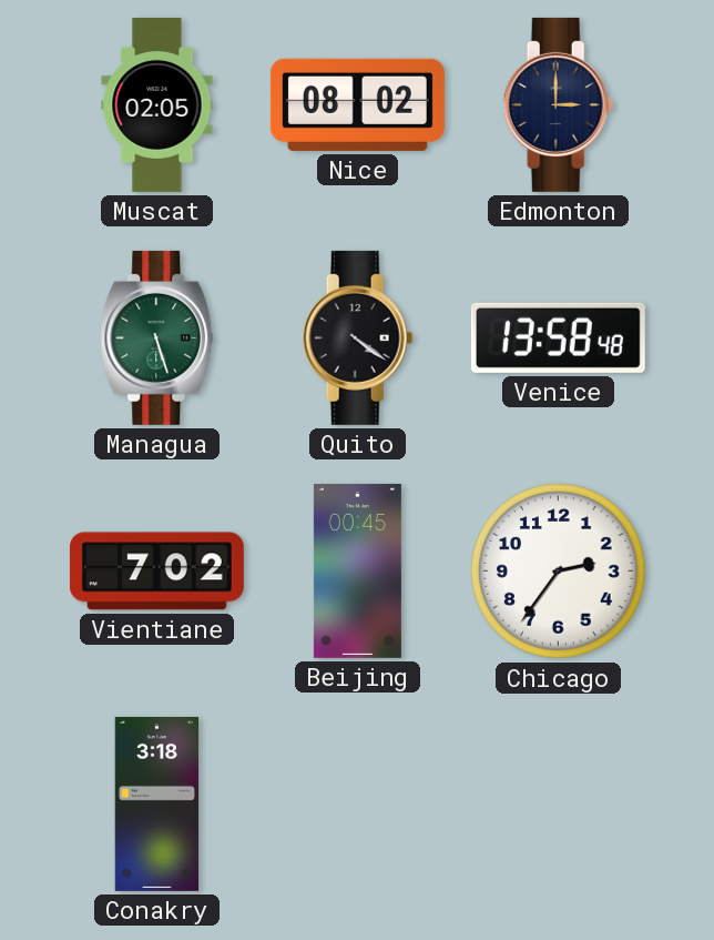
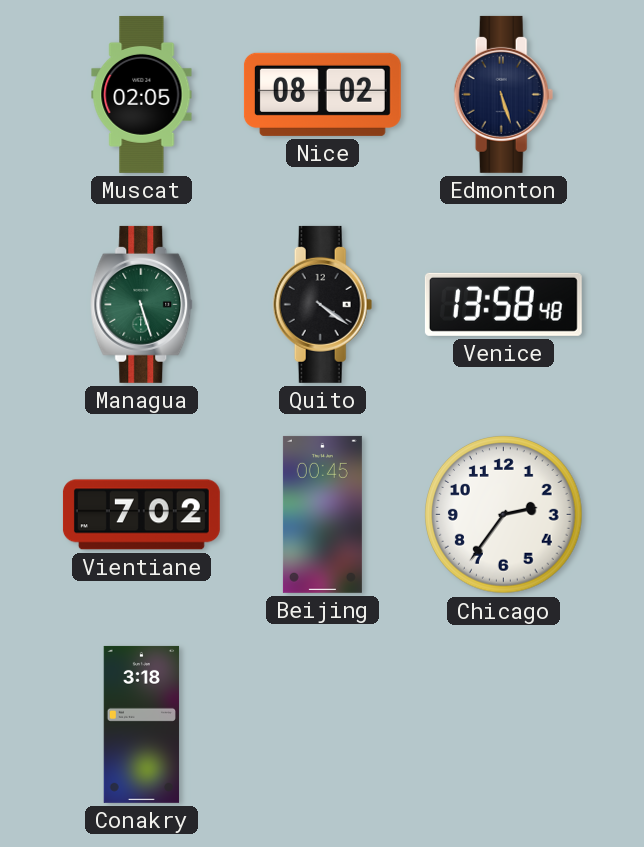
Edmonton: 3:00 -> 5:27 (504, 94)
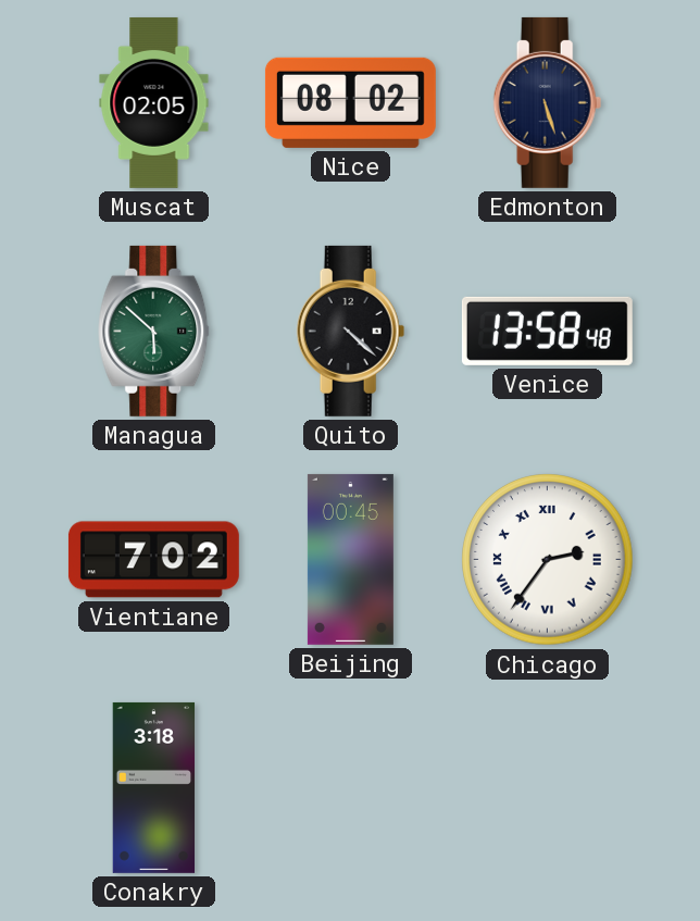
Managua: 5:27 -> 5:52 (154, 331)
Quito: 4:21 -> 4:22 (351, 331)
Chicago numerals: Arabic -> Roman (548, 560)
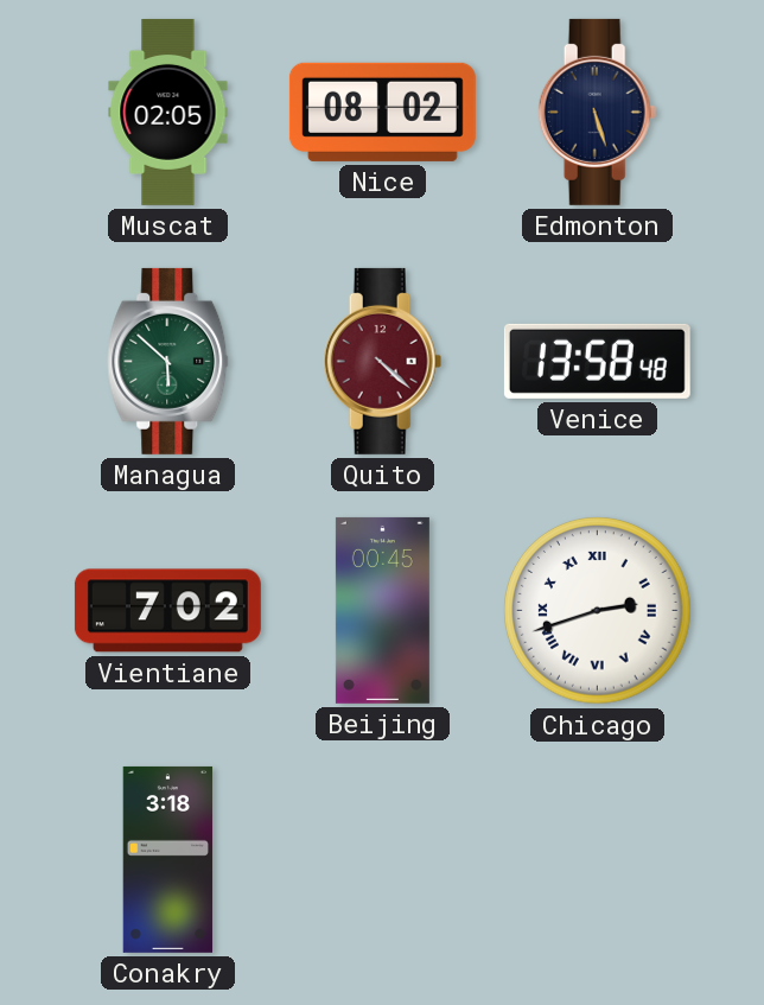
Quito dial: black -> burgundy (383, 361)
Chicago: 2:36 -> 2:42 (598, 611)
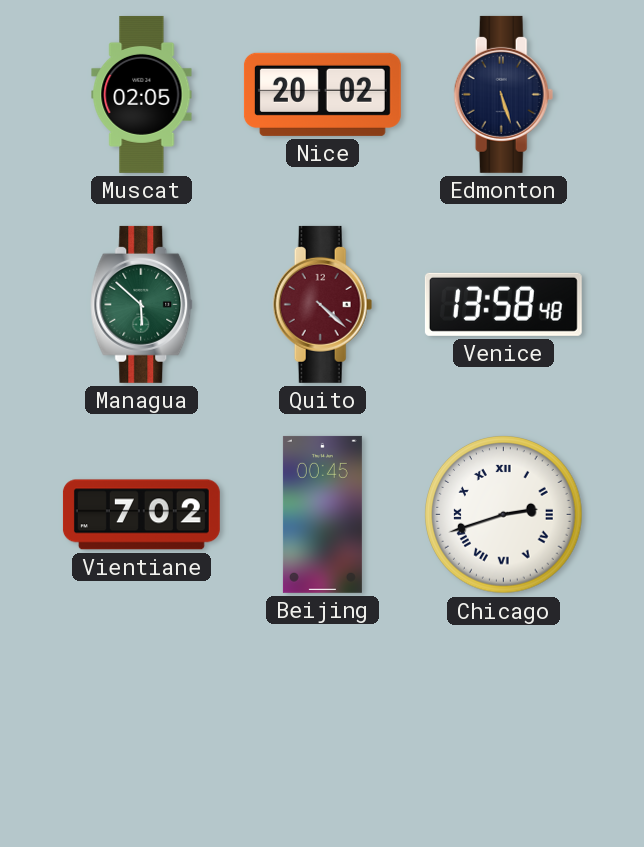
Nice: 08:02 -> 20:02 (322, 94)
Conakry: 3:18 -> none (168, 859)
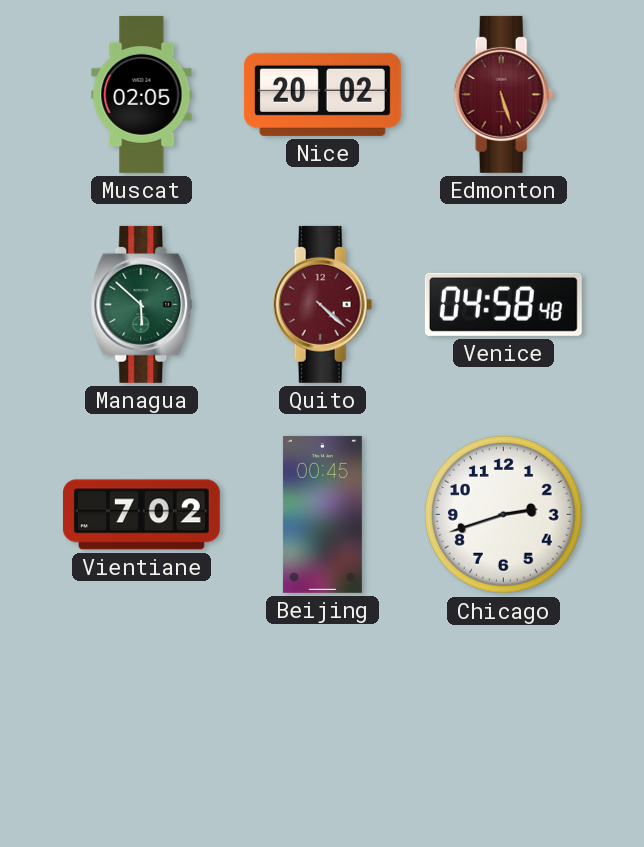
Edmonton dial: navy -> burgundy (504, 94)
Venice: 13:58 -> 04:58 (503, 304)
Chicago numerals: Roman -> Arabic (504, 515)
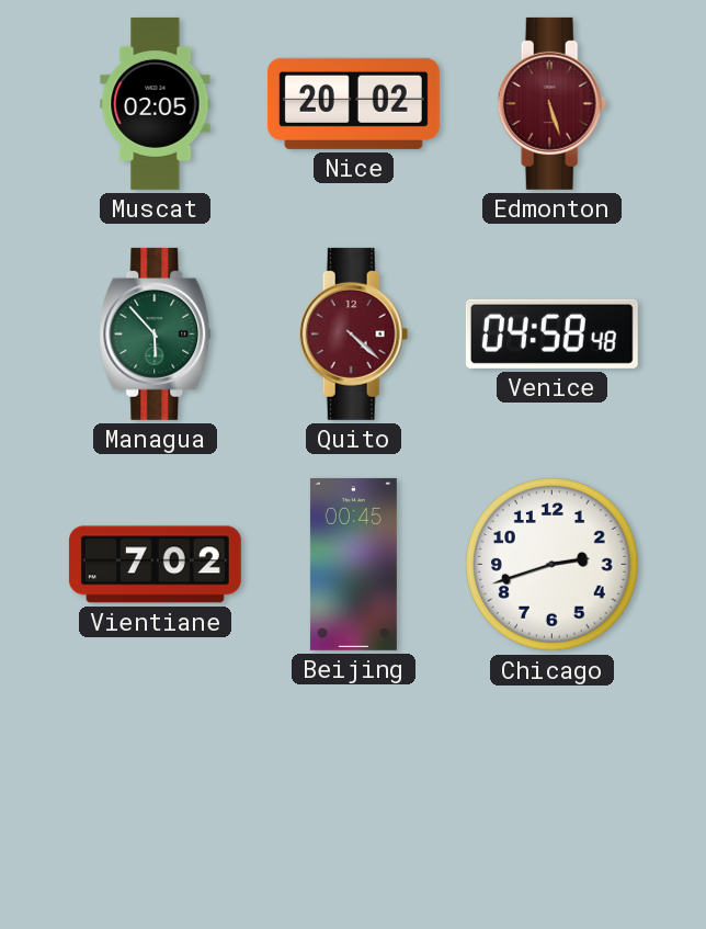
Managua: 5:52 -> 5:53 (156, 333)
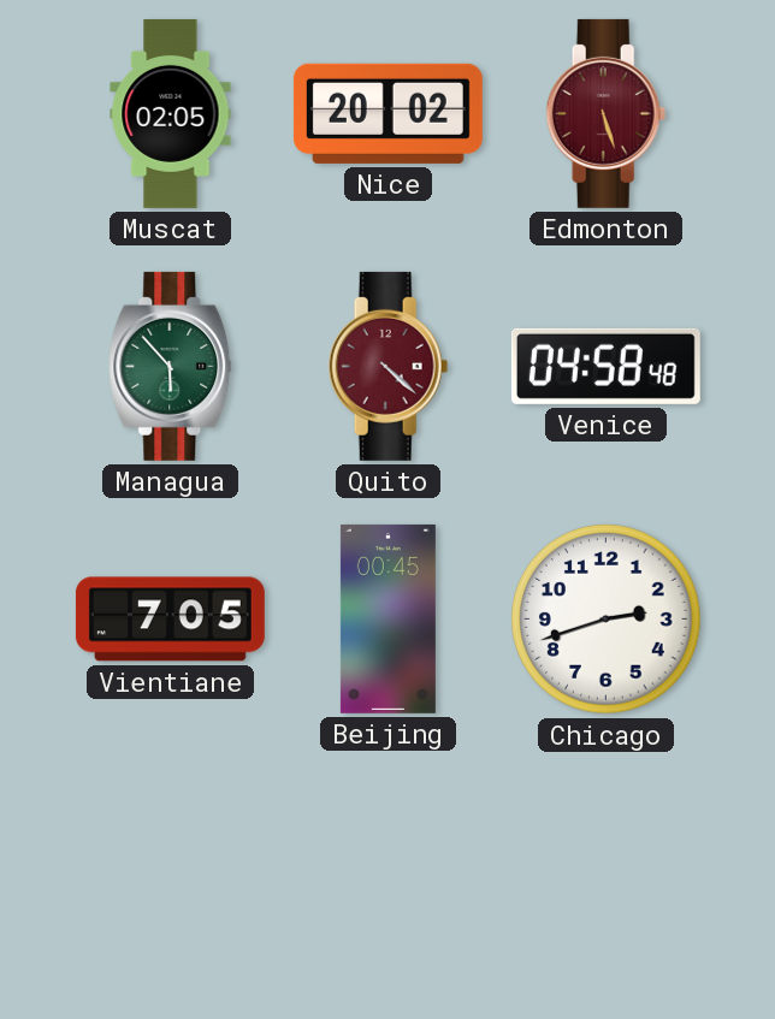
Vientiane: 7:02 -> 7:05 (170, 620)
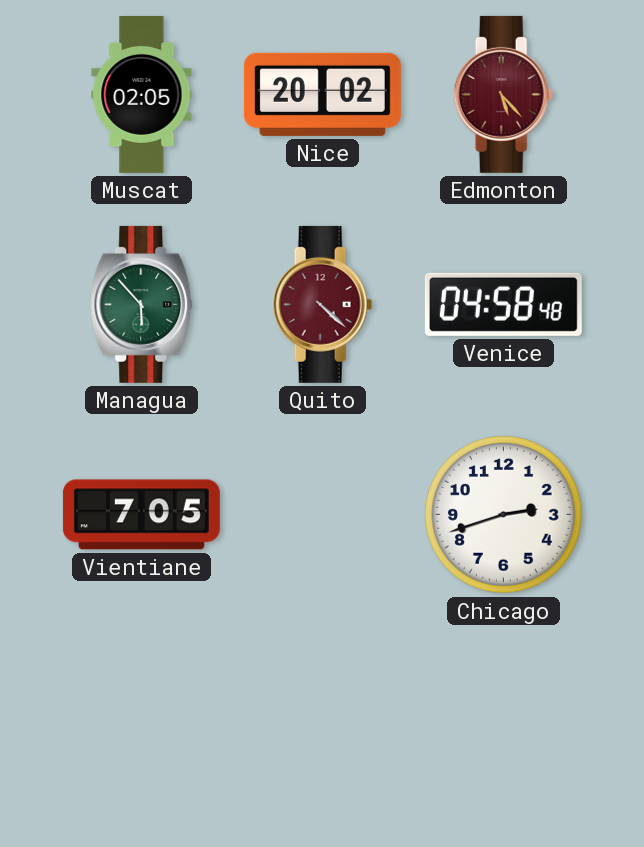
Edmonton: 5:27 -> 5:23 (504, 94)
Beijing: 00:45 -> none (387, 618)
